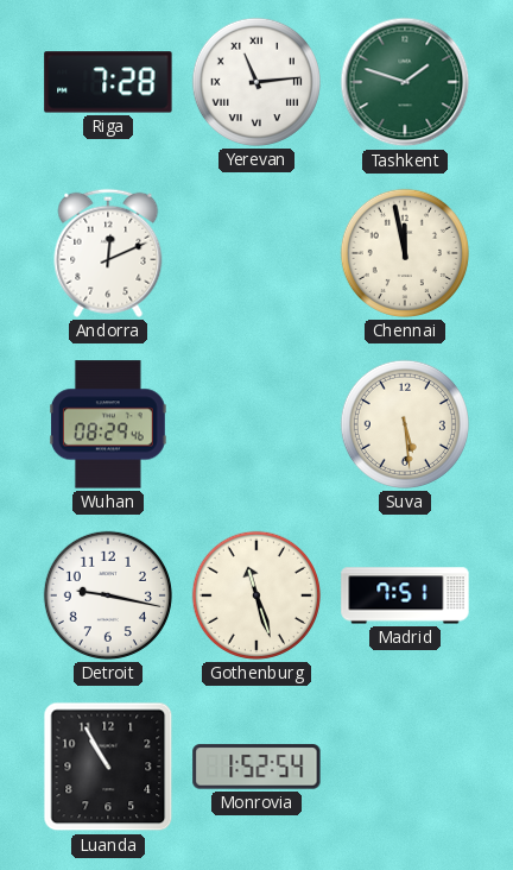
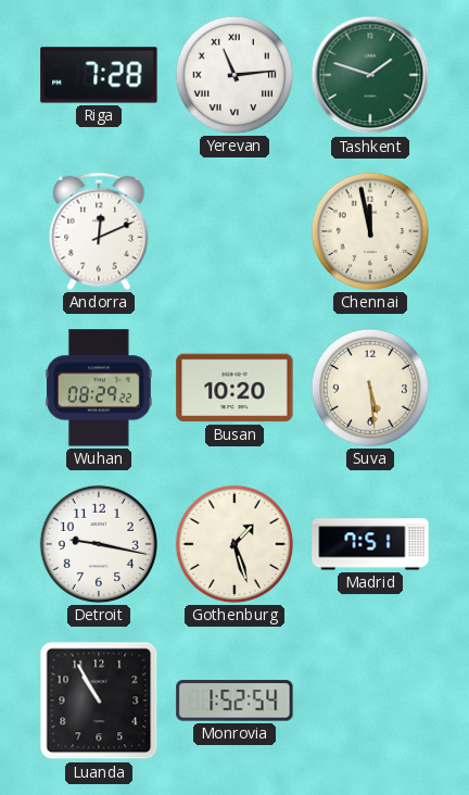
Wuhan: 08:29:46 -> 08:29:22 (99, 388)
Busan: none -> 10:20 (234, 388)
Gothenburg: 11:27 -> 1:27 (234, 544)
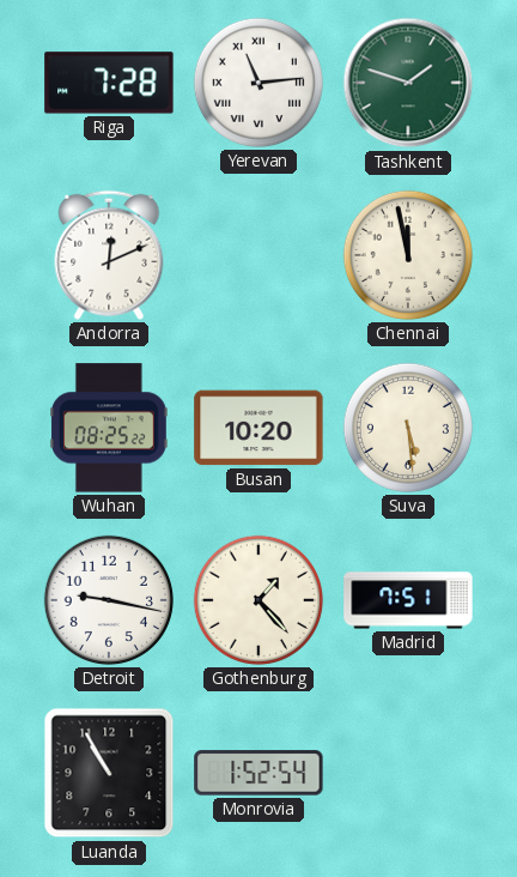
Wuhan: 08:29 -> 08:25 (109, 428)
Gothenburg: 1:27 -> 1:23 (258, 600)
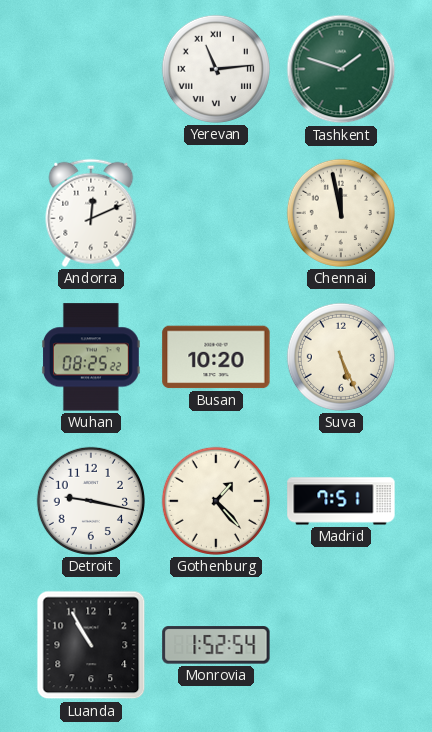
Riga: 7:28 -> none (109, 83)
Suva: 5:29 -> 5:26 (341, 357)
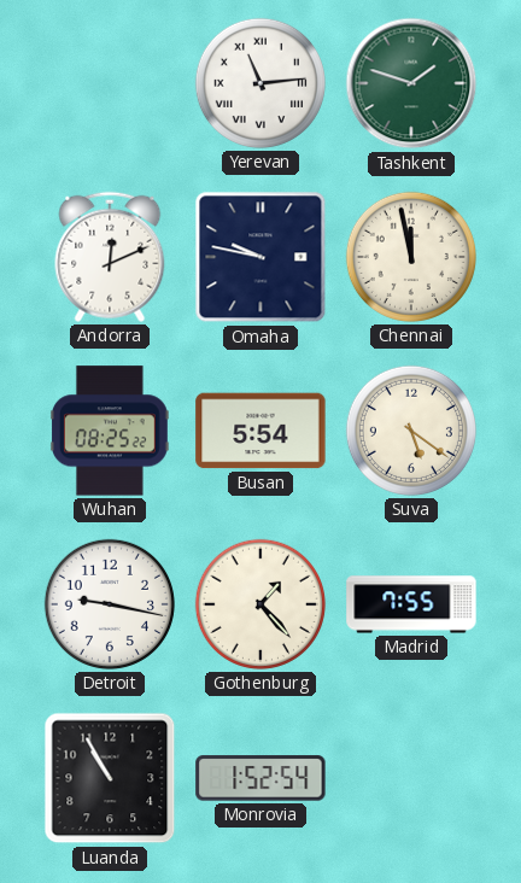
Omaha: none -> 9:47 (260, 257)
Busan: 10:20 -> 5:54 (260, 431)
Suva: 5:26 -> 5:21 (411, 431)
Madrid: 7:51 -> 7:55 (411, 604)
